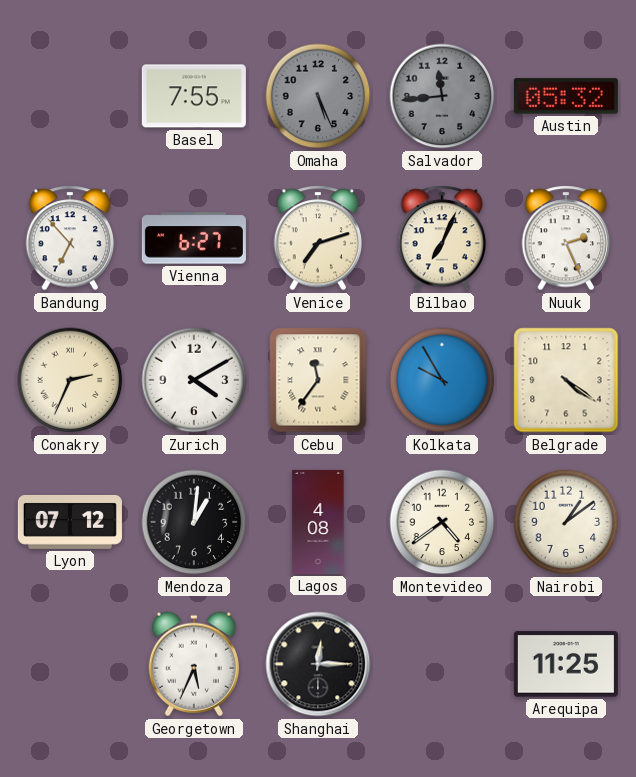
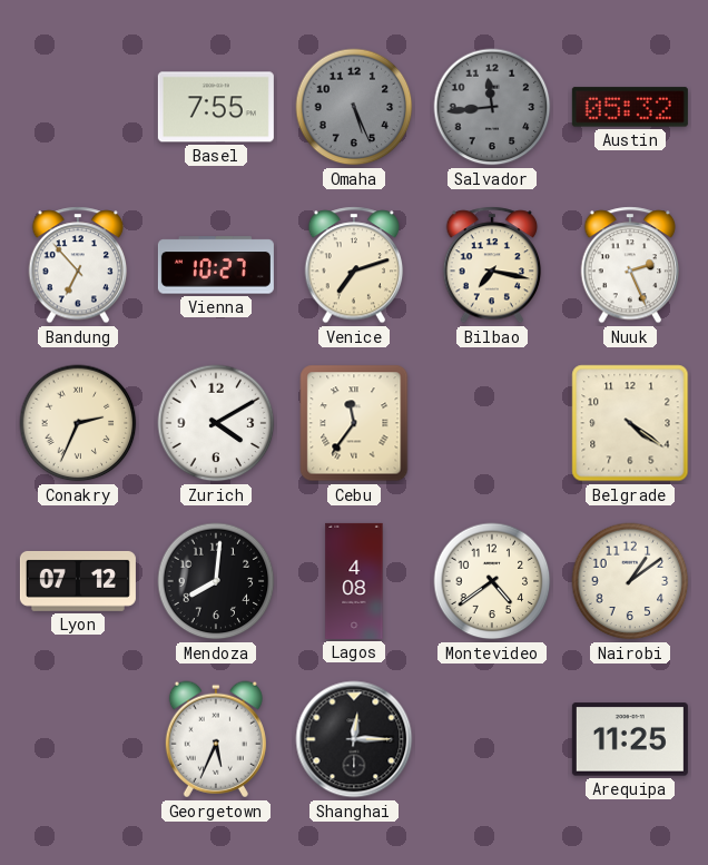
Vienna: 6:27 -> 10:27 (216, 265)
Bilbao: 7:04 -> 7:17 (492, 265)
Kolkata: 9:55 -> none (442, 380)
Mendoza: 1:01 -> 8:01 (216, 581)
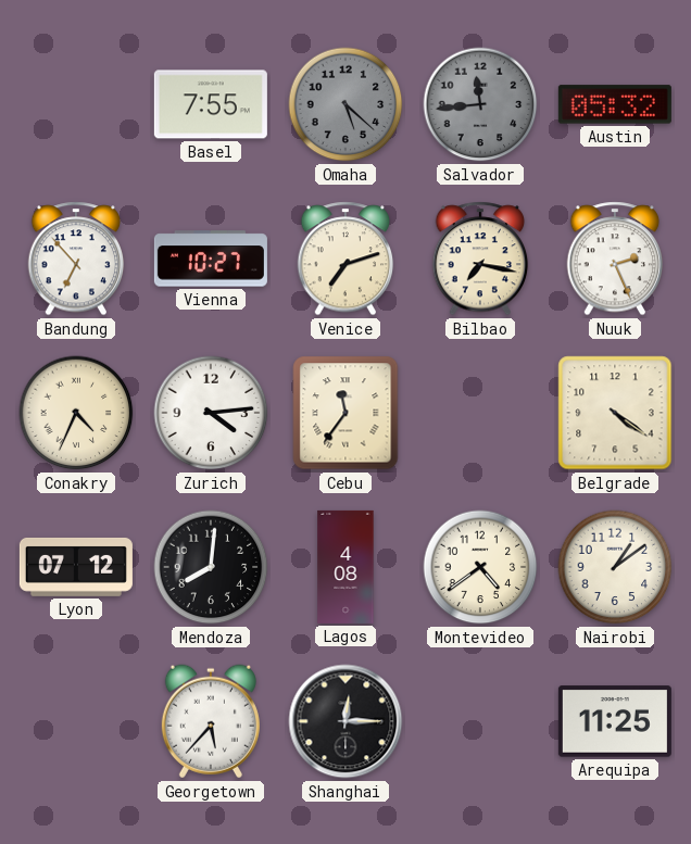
Omaha: 5:26 -> 5:22 (345, 104)
Conakry: 2:34 -> 4:34 (76, 413)
Zurich: 4:10 -> 4:14 (211, 413)
Georgetown: 5:34 -> 5:37 (211, 721)
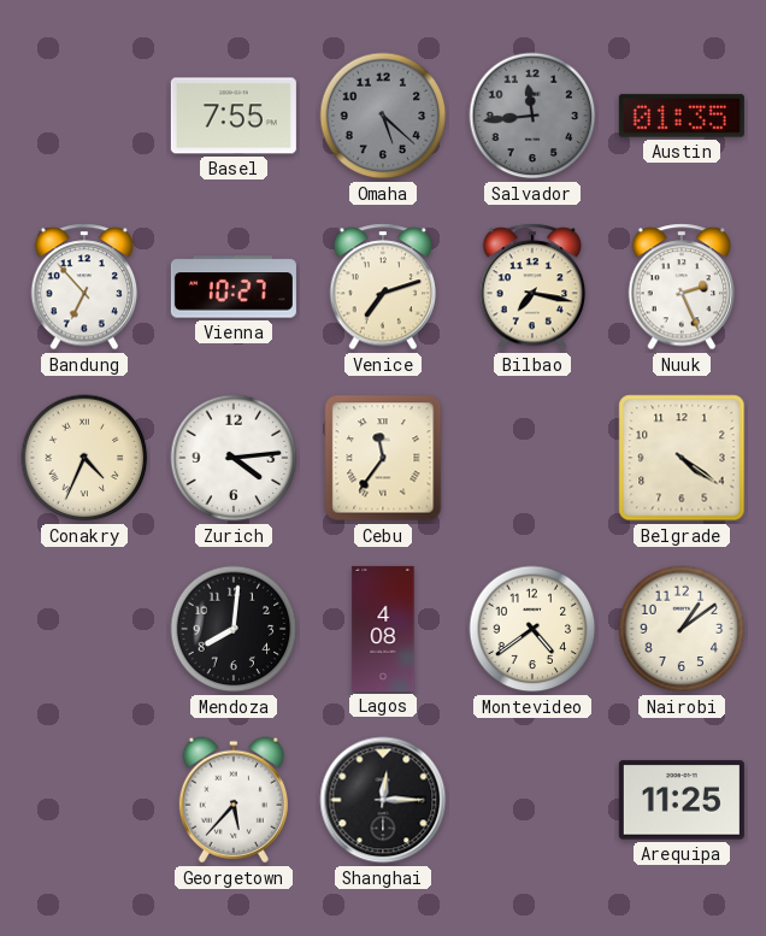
Austin: 05:32 -> 01:35 (682, 116)
Lyon: 07:12 -> none (76, 567)
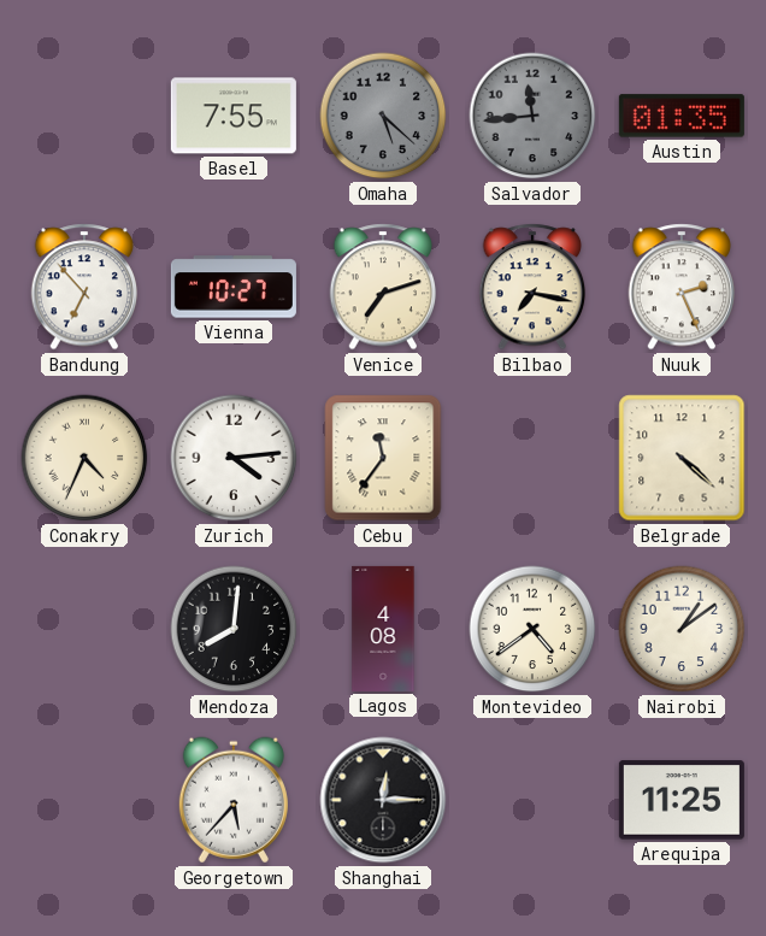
Belgrade: 4:21 -> 4:22 (682, 458)
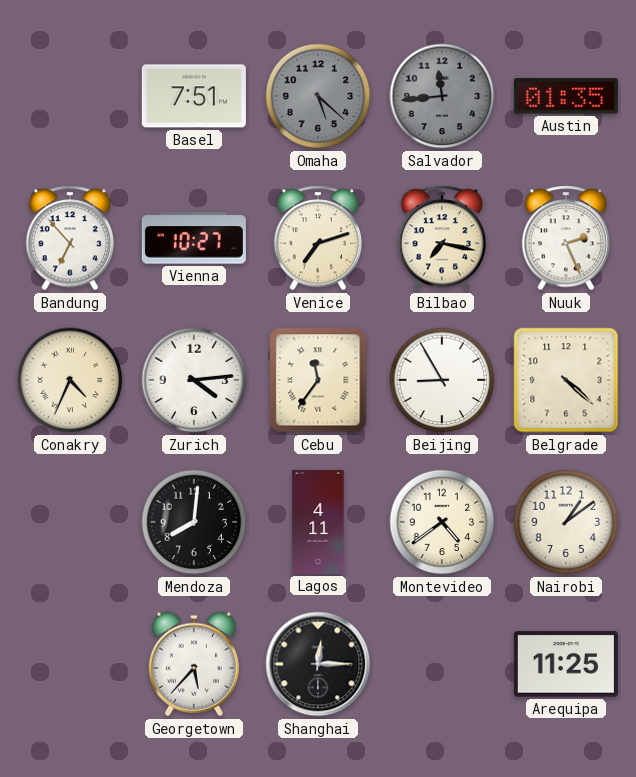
Basel: 7:55 -> 7:51 (194, 96)
Beijing: none -> 8:55 (442, 380)
Lagos: 4:08 -> 4:11 (318, 522)
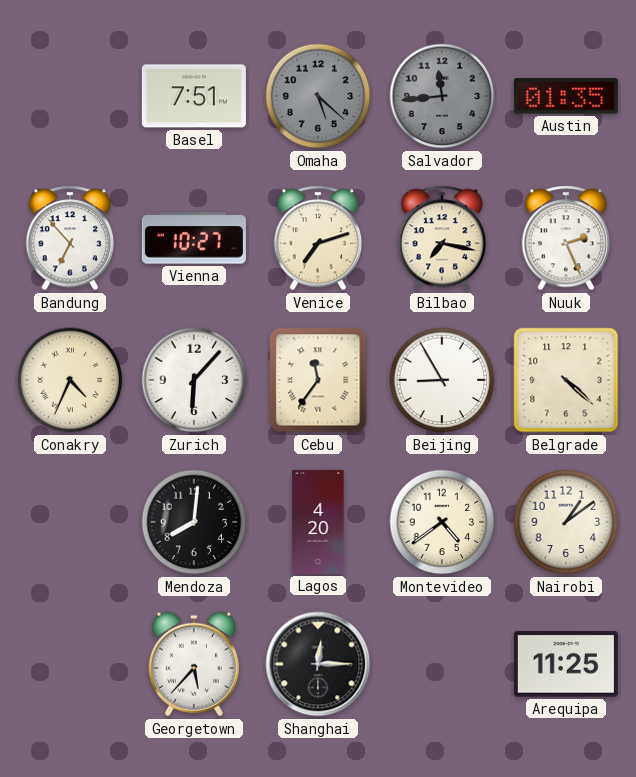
Zurich: 4:14 -> 6:07 (194, 380)
Lagos: 4:11 -> 4:20 (318, 522)
